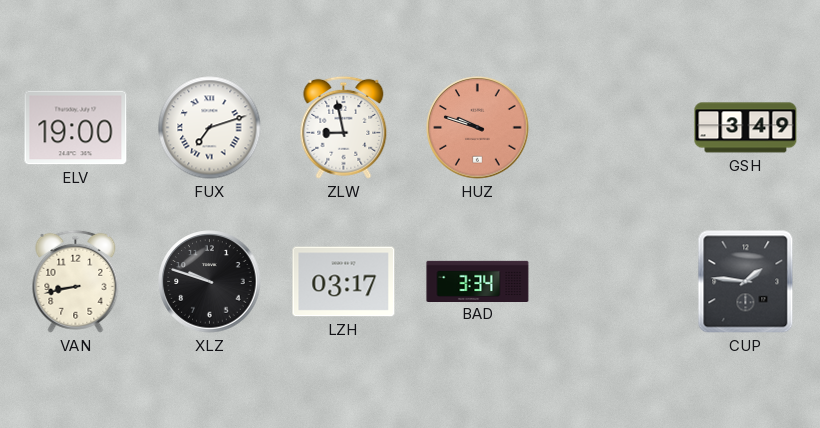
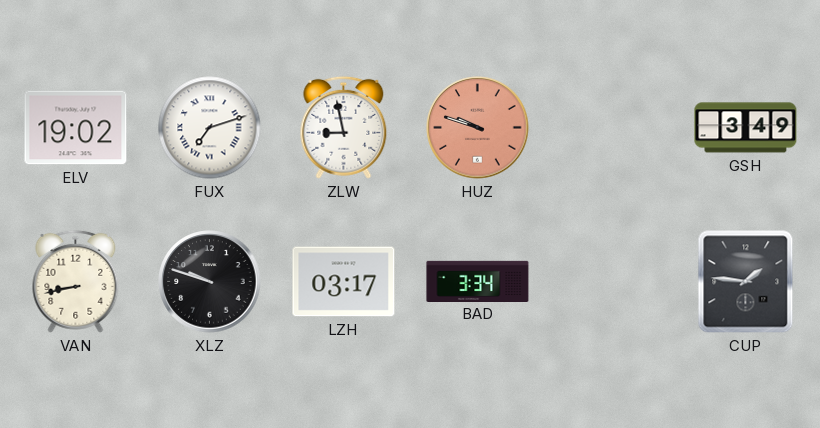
ELV: 19:00 -> 19:02 (76, 128)
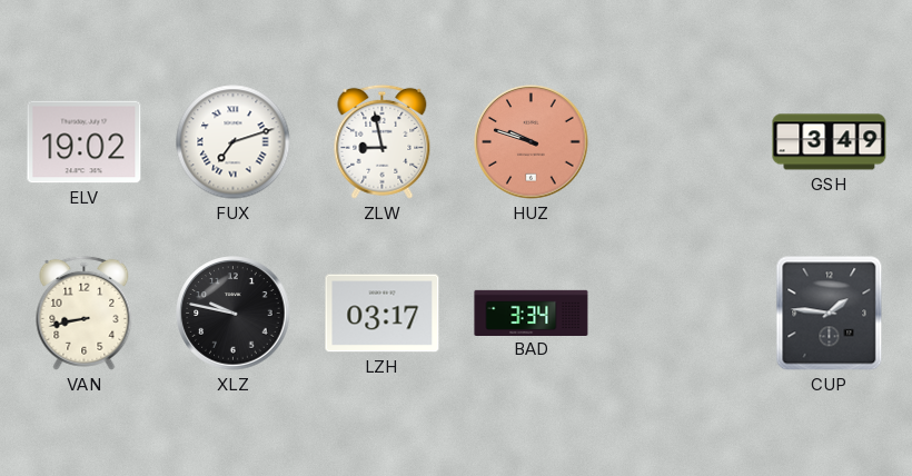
XLZ: 9:48 -> 9:47 (234, 314)
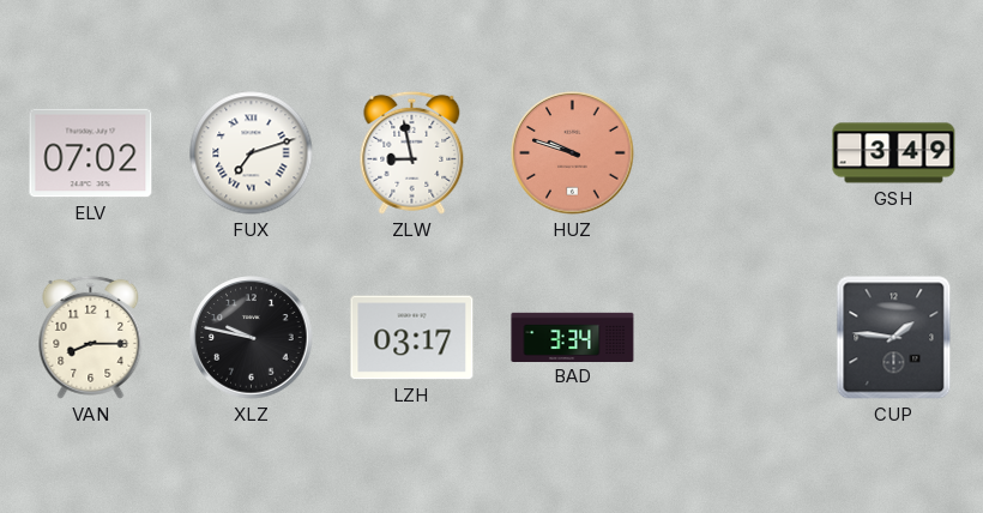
ELV: 19:02 -> 07:02 (91, 153)
VAN: 8:43 -> 8:15 (91, 337)
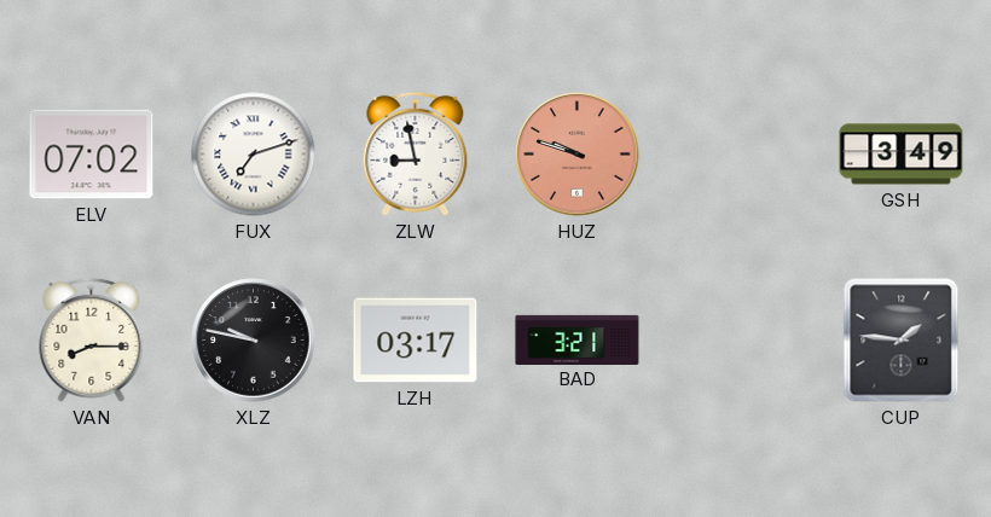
BAD: 3:34 -> 3:21 (578, 339)
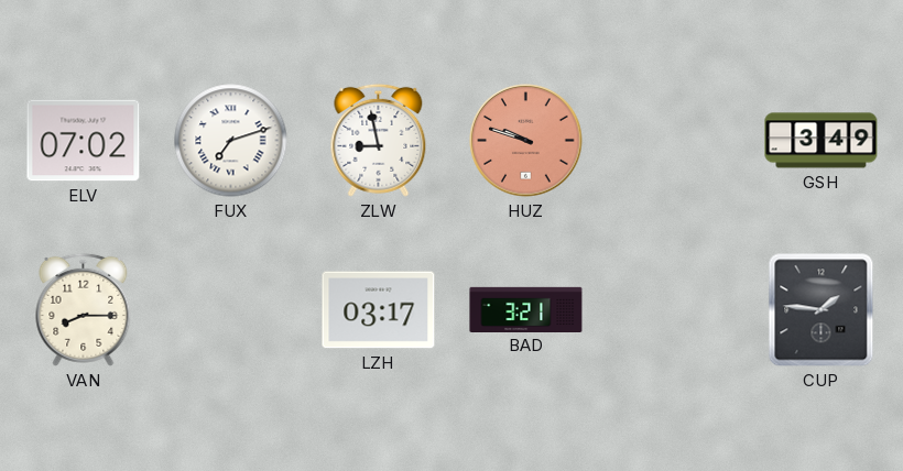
XLZ: 9:47 -> none (254, 341)
